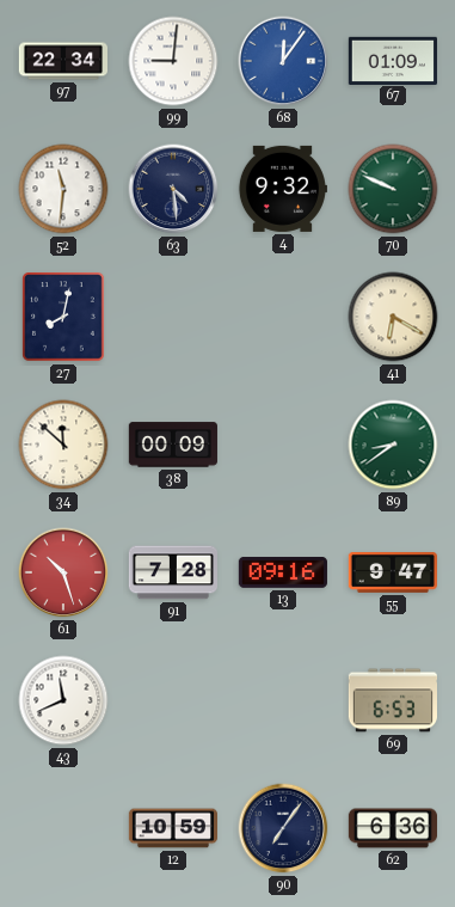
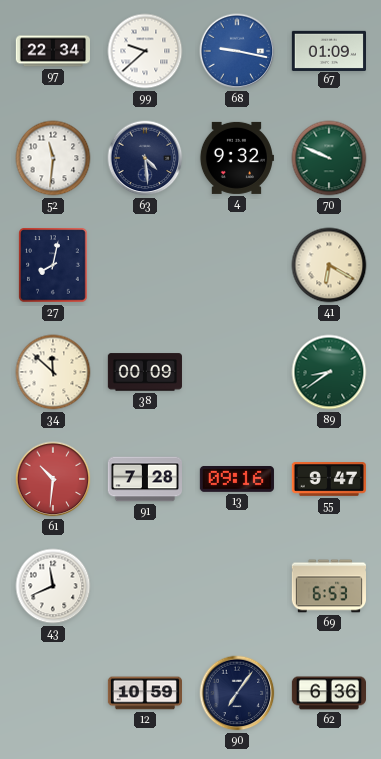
99: 9:01 -> 9:38 (145, 51)
68: 12:06 -> 9:17 (237, 51)
61: 10:27 -> 10:31 (53, 479)
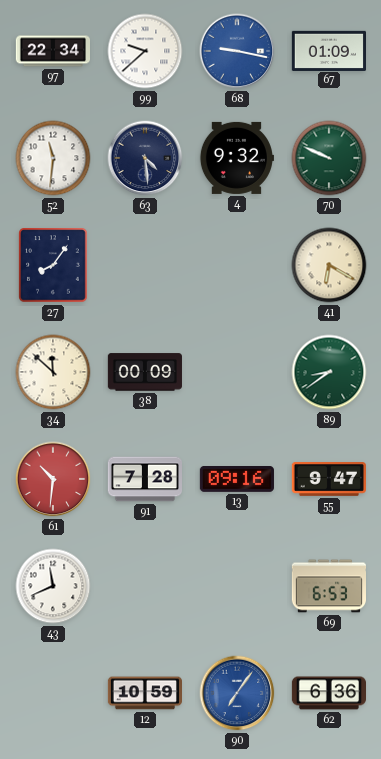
27: 8:02 -> 8:06 (53, 265)
90 dial: navy -> blue (237, 693)
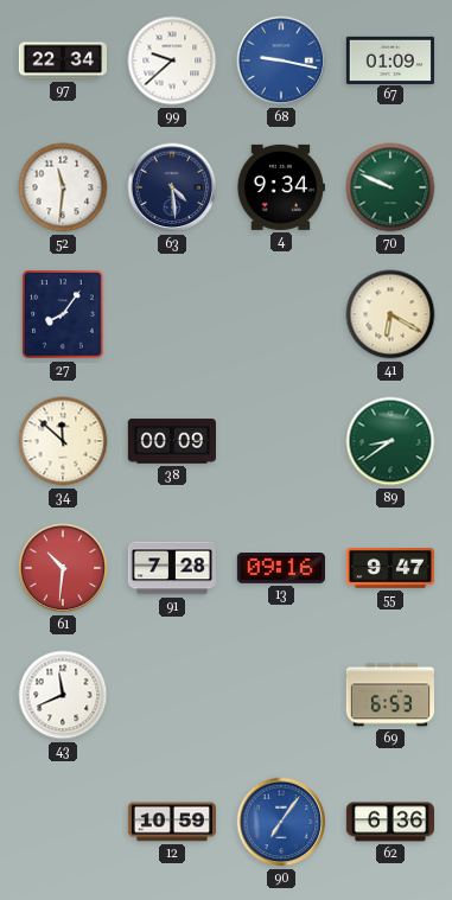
4: 9:32 -> 9:34 (280, 187)
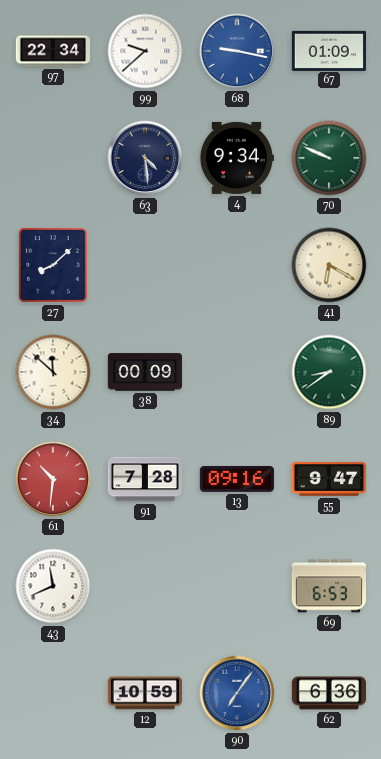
52: 11:31 -> none (63, 187)
27: 8:06 -> 8:08 (53, 265)
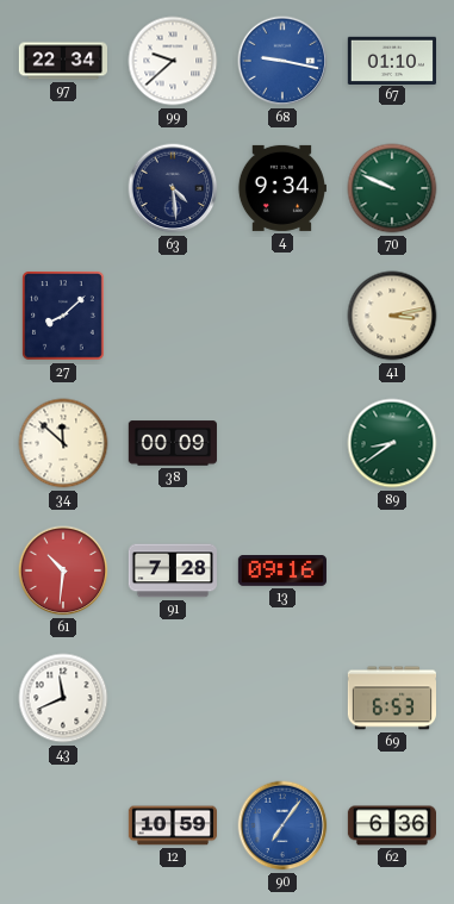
67: 01:09 -> 01:10 (391, 60)
41: 6:20 -> 3:13 (392, 316)
55: 9:47 -> none (329, 480)
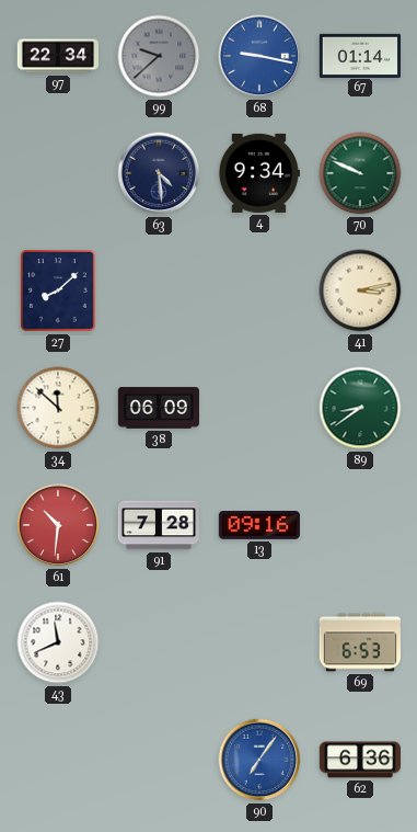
99 dial: white -> grey (159, 56)
67: 01:10 -> 01:14 (359, 55)
38: 00:09 -> 06:09 (159, 408)
12: 10:59 -> none (172, 825)
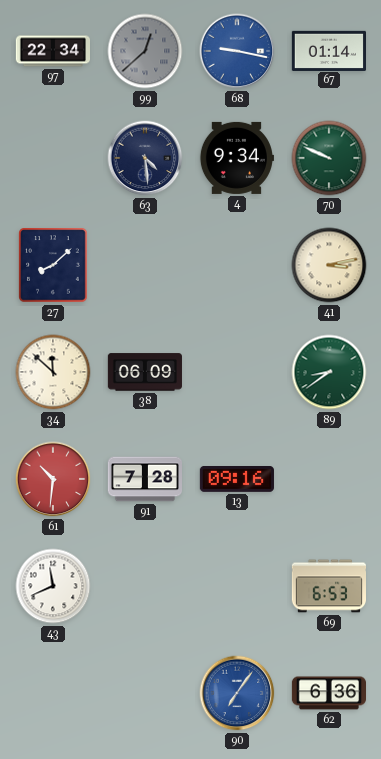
99: 9:38 -> 12:38 (145, 51)
